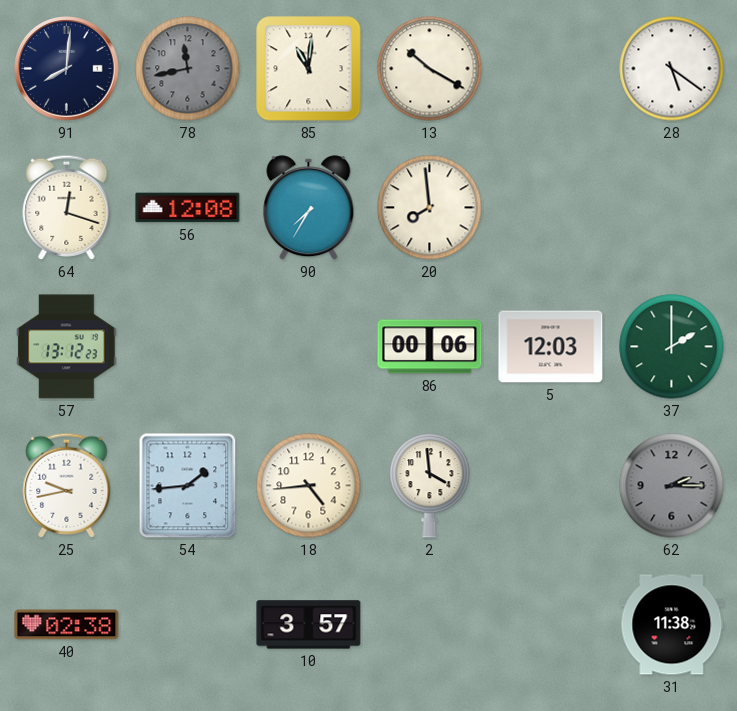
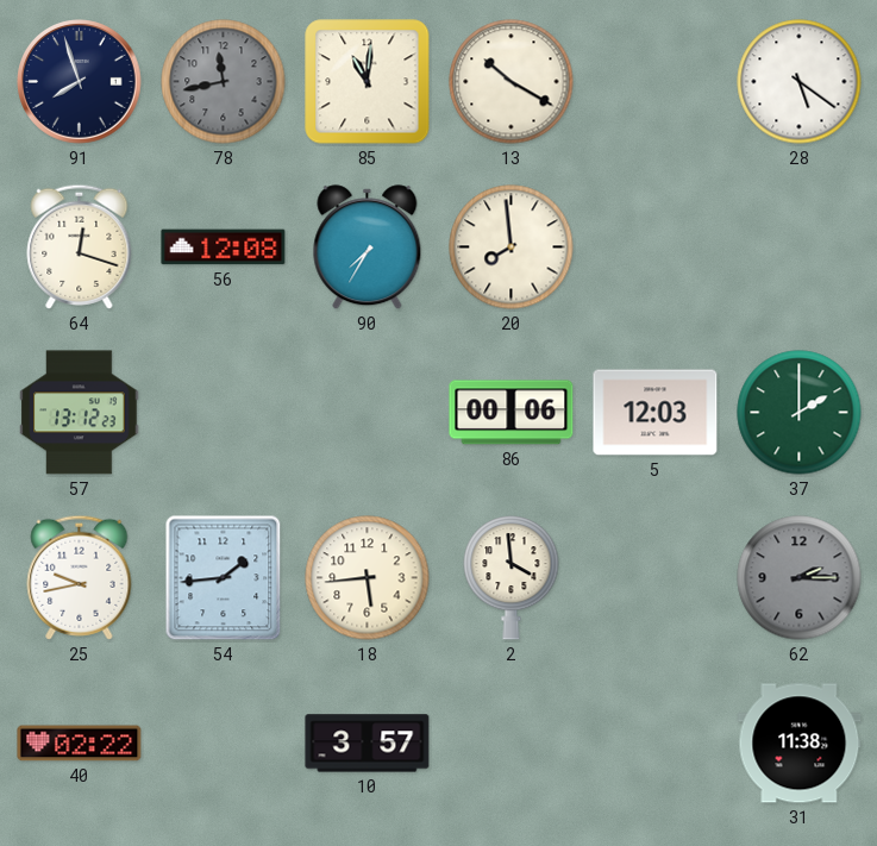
91: 8:01 -> 7:57 (80, 82)
18: 4:44 -> 5:44 (368, 578)
40: 02:38 -> 02:22 (80, 744)
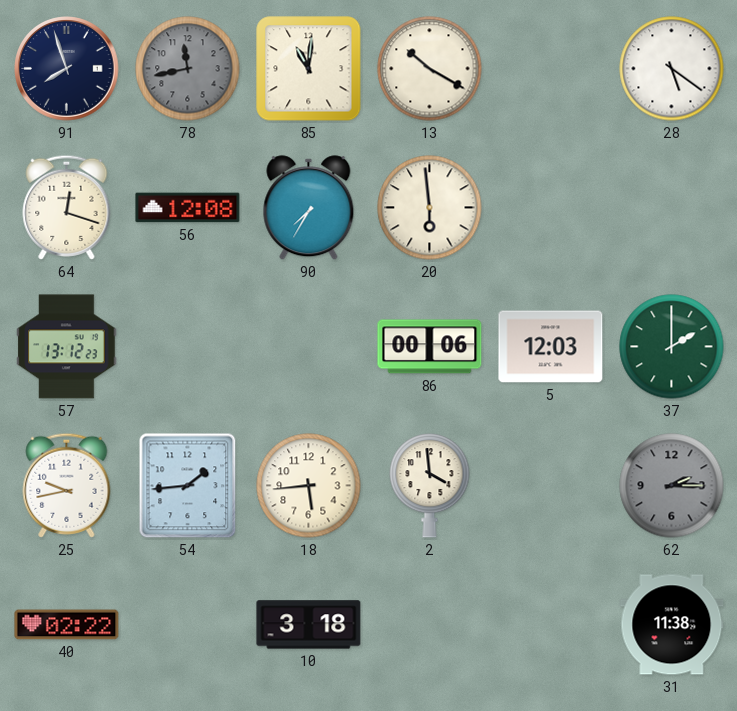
20: 7:59 -> 5:59 (430, 208)
10: 3:57 -> 3:18 (309, 625)
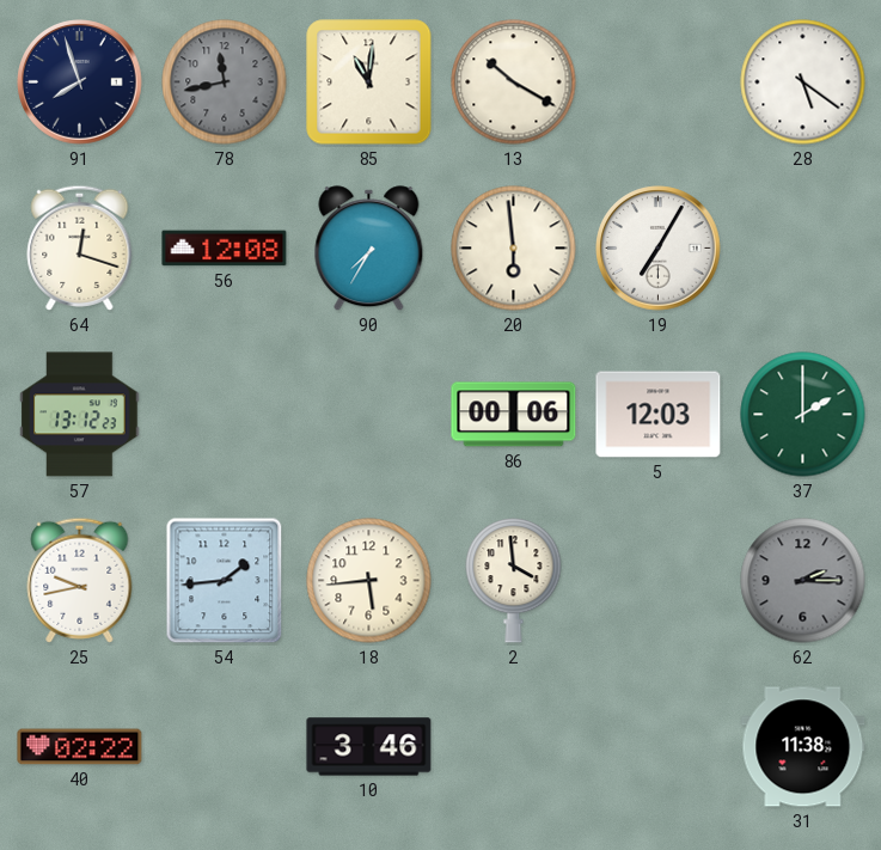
19: none -> 7:05 (659, 249)
10: 3:18 -> 3:46 (369, 747)
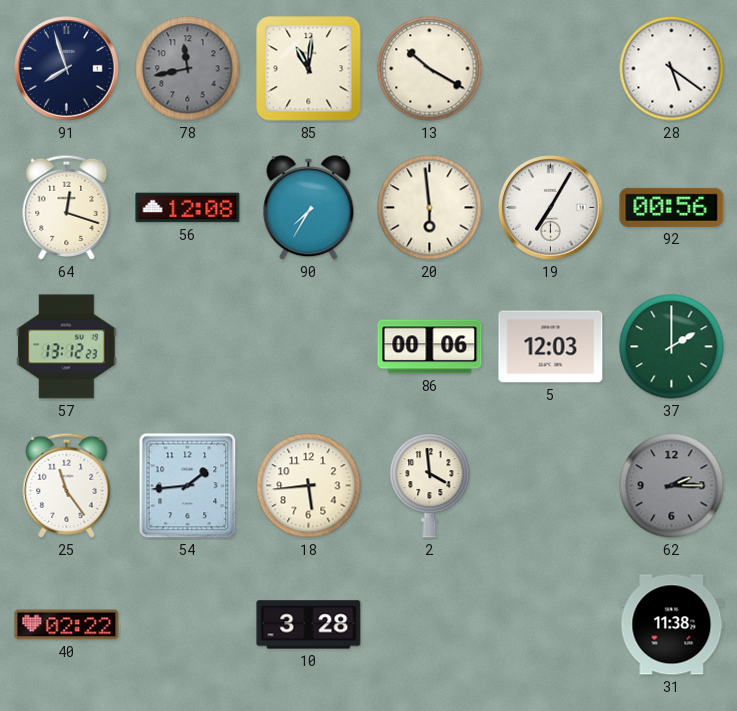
92: none -> 00:56 (672, 207)
25: 9:43 -> 11:24 (67, 485)
10: 3:46 -> 3:28 (309, 625)
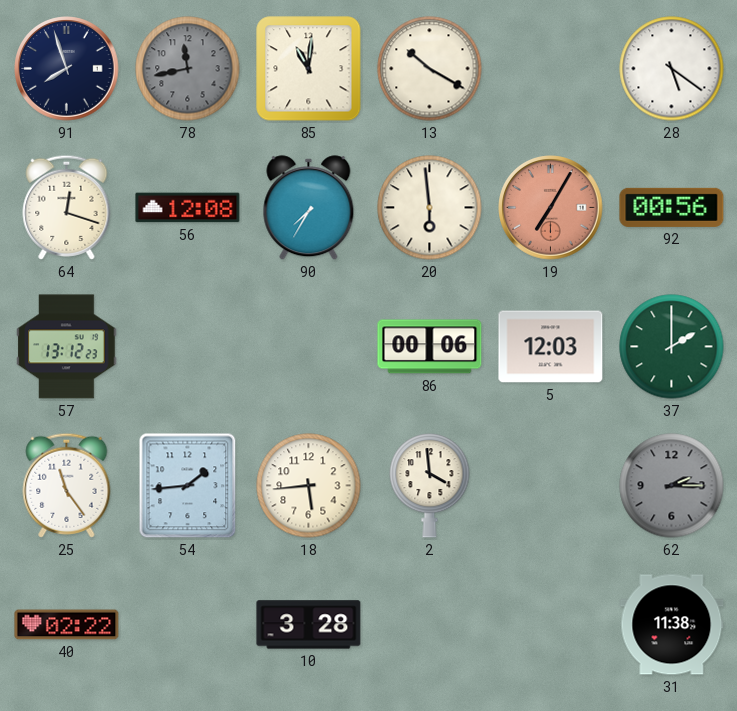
19 dial: white -> salmon (551, 208)
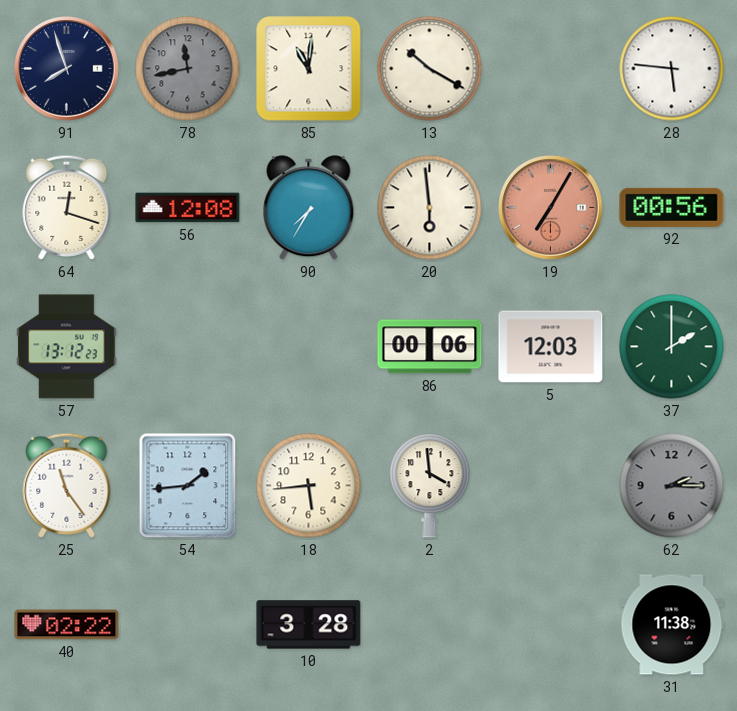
28: 5:21 -> 5:46 (672, 69)
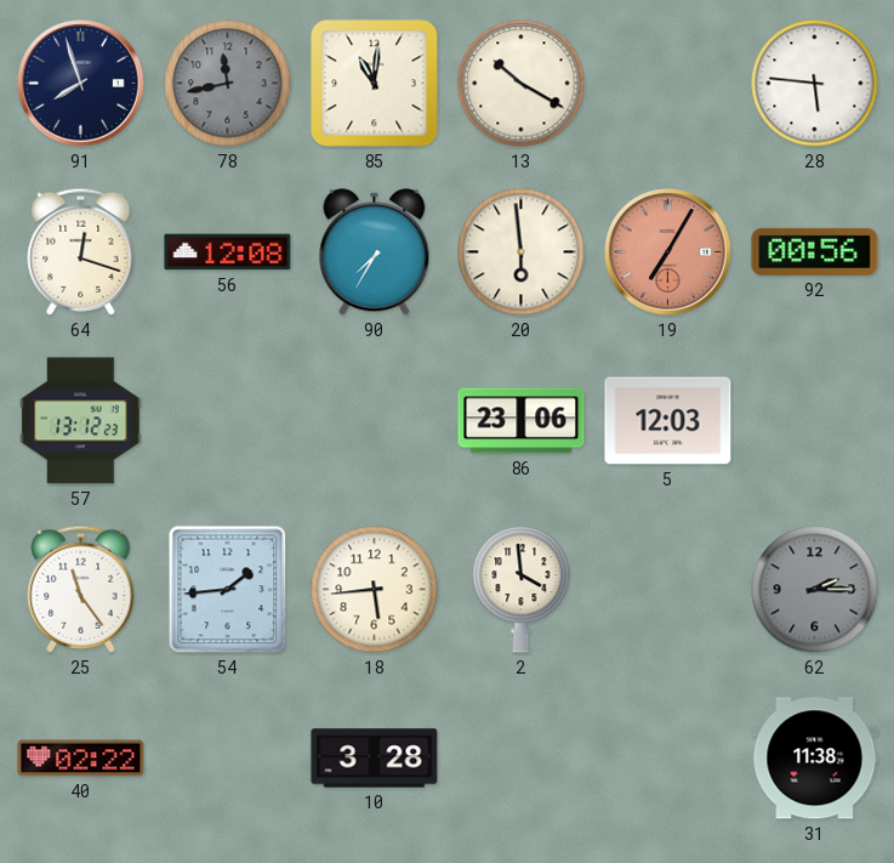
86: 00:06 -> 23:06 (522, 421)
37: 2:00 -> none (672, 347)
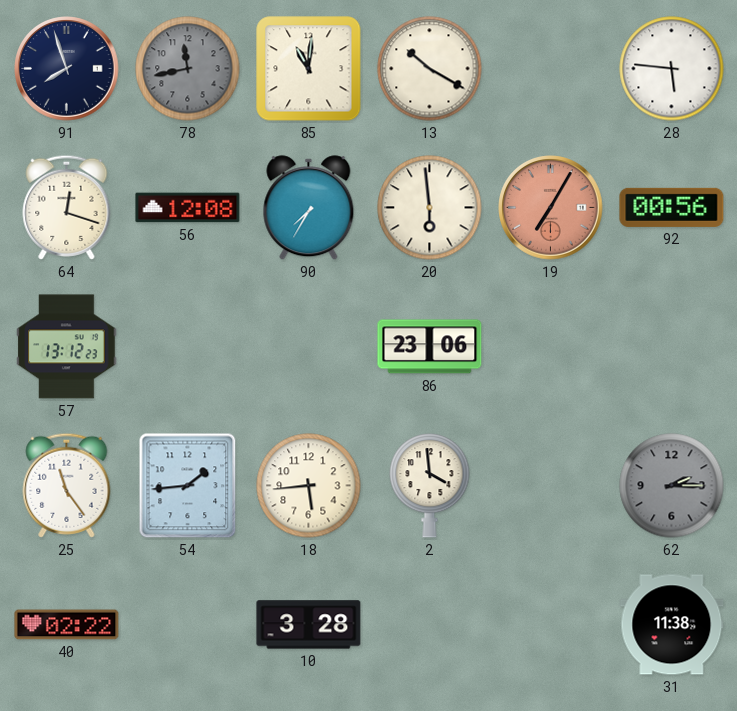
5: 12:03 -> none (668, 421)
